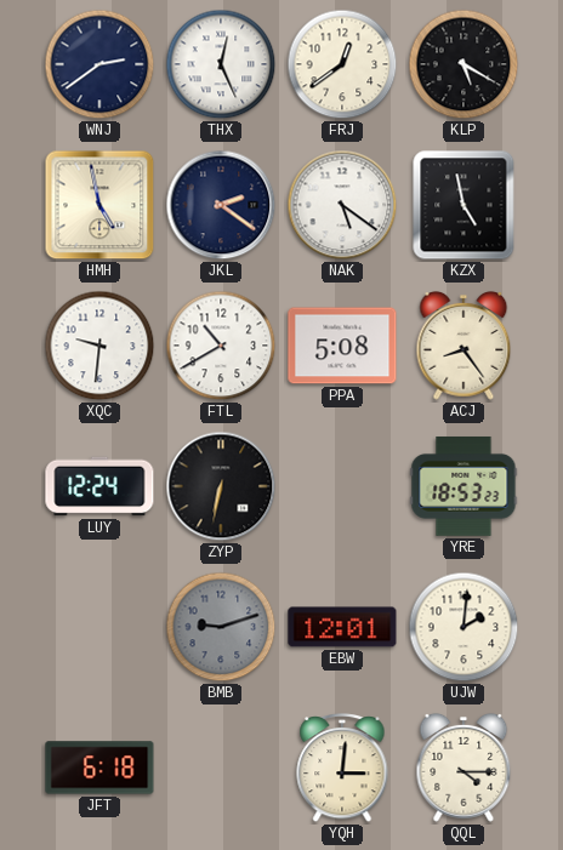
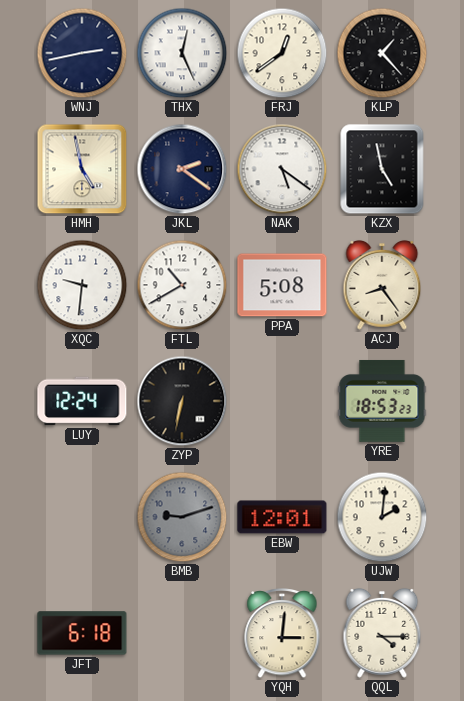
WNJ: 2:39 -> 2:43 (82, 53)
KLP: 5:20 -> 1:23 (382, 53)
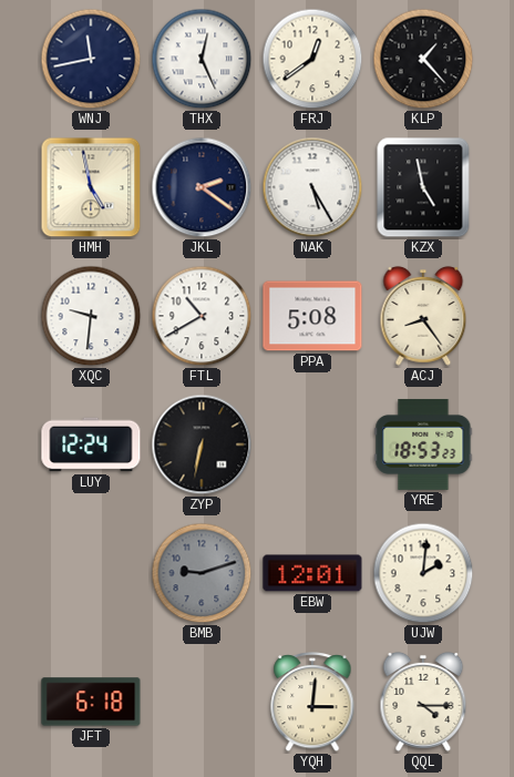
WNJ: 2:43 -> 11:43 (91, 59)
NAK: 5:21 -> 5:25 (312, 187)
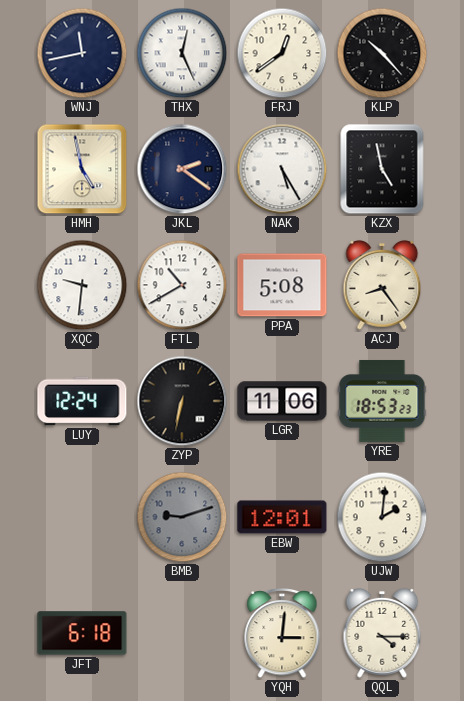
KLP: 1:23 -> 10:23 (382, 53)
LGR: none -> 11:06 (282, 401)
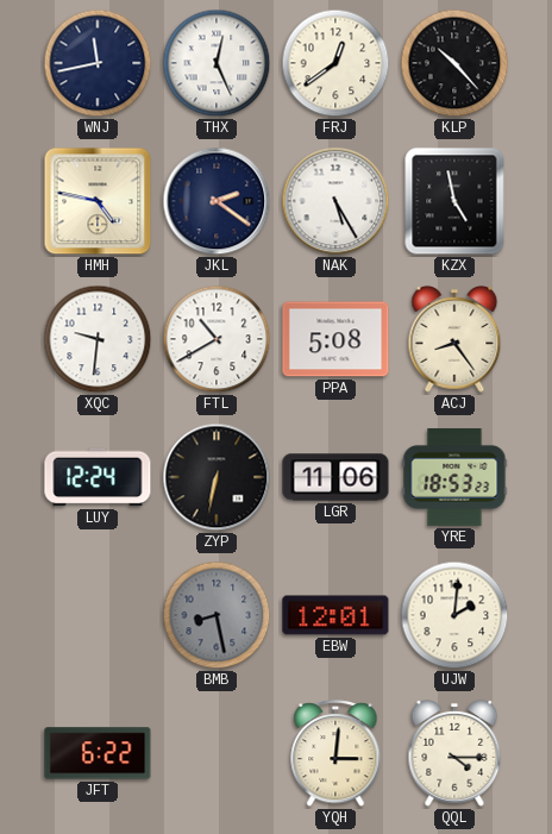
HMH: 4:58 -> 4:47 (98, 201)
BMB: 9:12 -> 8:28 (217, 615)
JFT: 6:18 -> 6:22 (98, 753)
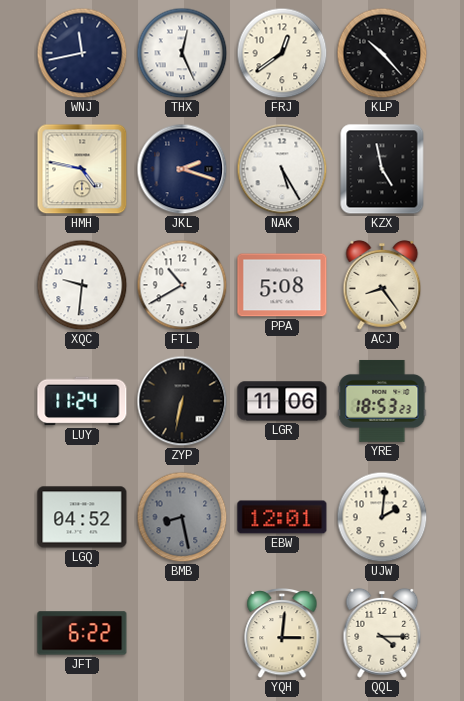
JKL: 2:21 -> 2:18 (182, 169)
LUY: 12:24 -> 11:24 (82, 401)
LGQ: none -> 04:52 (82, 517)
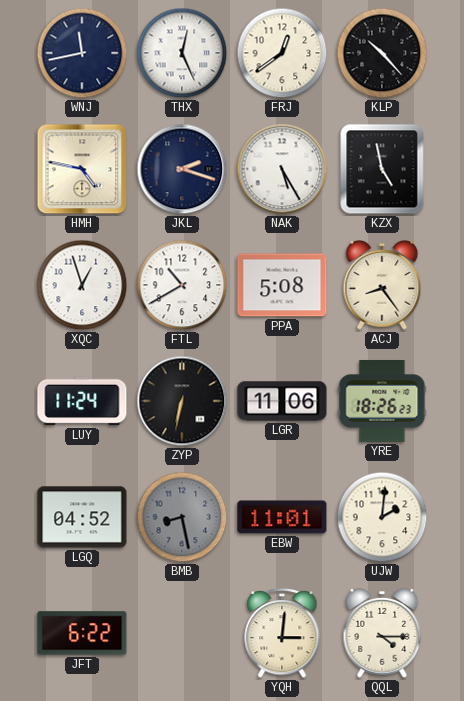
XQC: 9:31 -> 12:57 (82, 285)
YRE: 18:53 -> 18:26 (382, 401)
EBW: 12:01 -> 11:01 (282, 517)
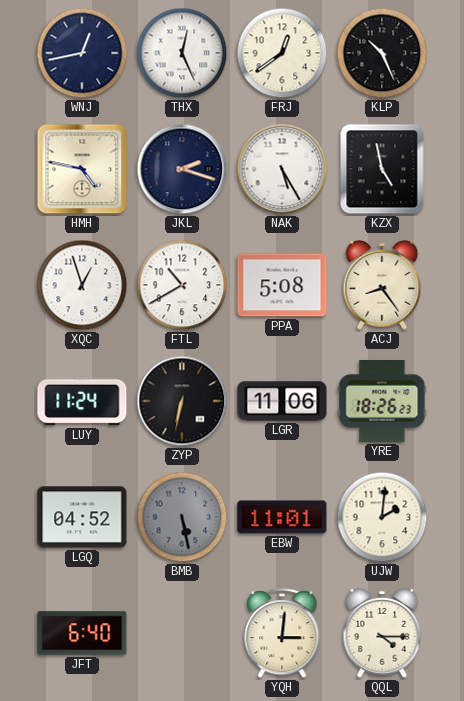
WNJ: 11:43 -> 12:43 (82, 53)
KLP: 10:23 -> 10:26 (382, 53)
BMB: 8:28 -> 5:28 (182, 517)
JFT: 6:22 -> 6:40 (82, 633)
